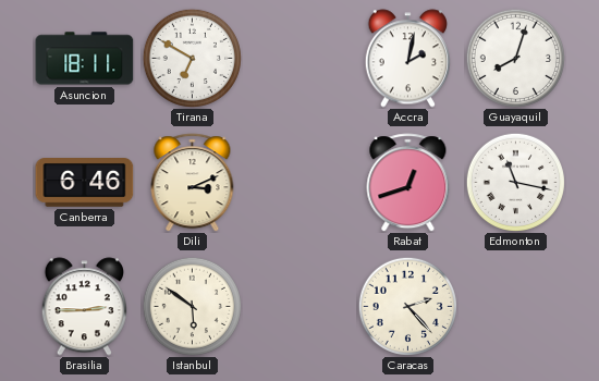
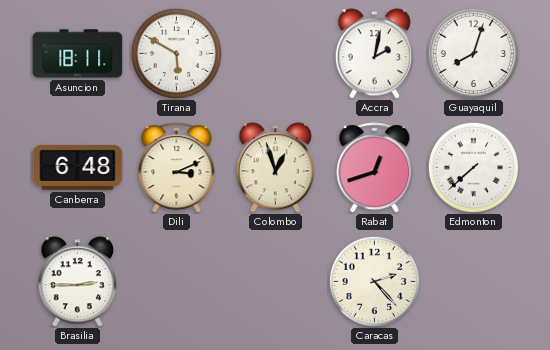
Tirana: 6:50 -> 5:50 (176, 53)
Canberra: 6:46 -> 6:48 (78, 168)
Colombo: none -> 12:57 (275, 168)
Edmonton: 11:17 -> 7:38 (473, 167)
Istanbul: 5:51 -> none (192, 306)
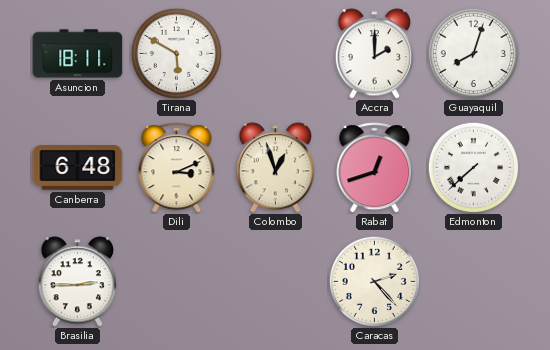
Accra: 2:02 -> 2:00 (374, 54)
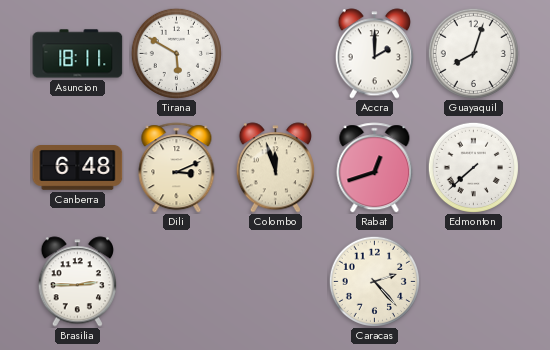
Colombo: 12:57 -> 11:57 (275, 168)
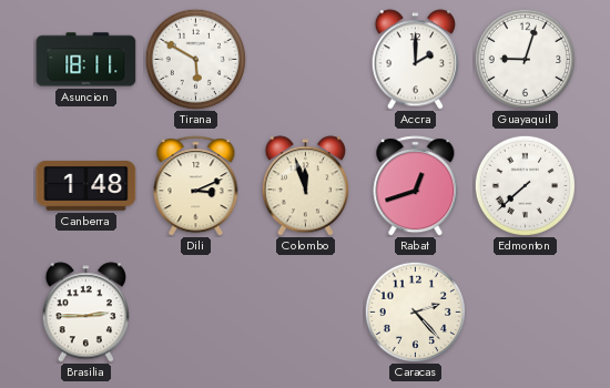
Guayaquil: 8:03 -> 9:03 (525, 59)
Canberra: 6:48 -> 1:48 (87, 186)
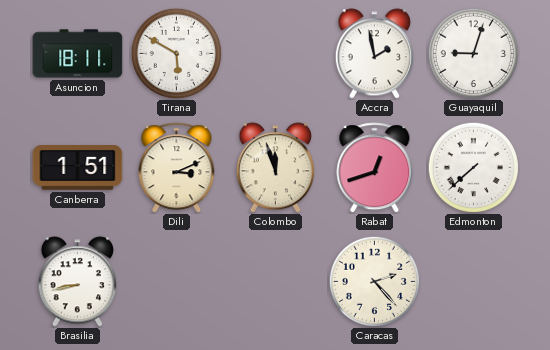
Accra: 2:00 -> 1:58 (374, 54)
Canberra: 1:48 -> 1:51 (78, 168)
Brasilia: 2:45 -> 8:43 (77, 282)
